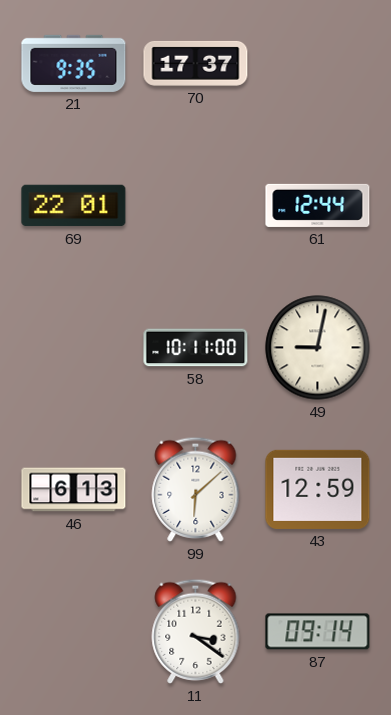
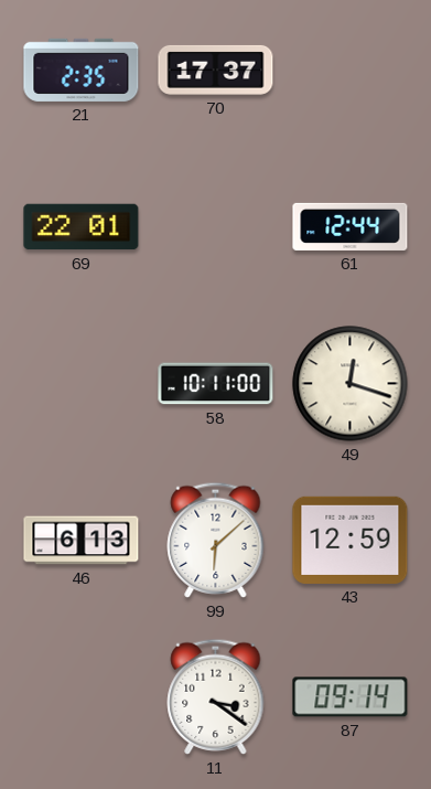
21: 9:35 -> 2:35 (82, 70)
49: 9:02 -> 12:18 (351, 384)
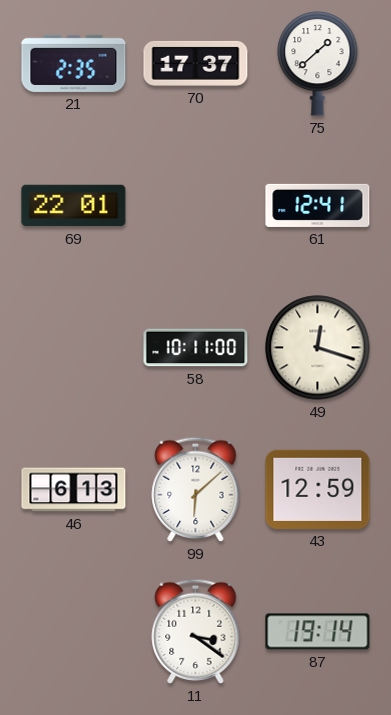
75: none -> 1:38 (318, 63)
61: 12:44 -> 12:41 (318, 205)
87: 09:14 -> 19:14 (318, 632)
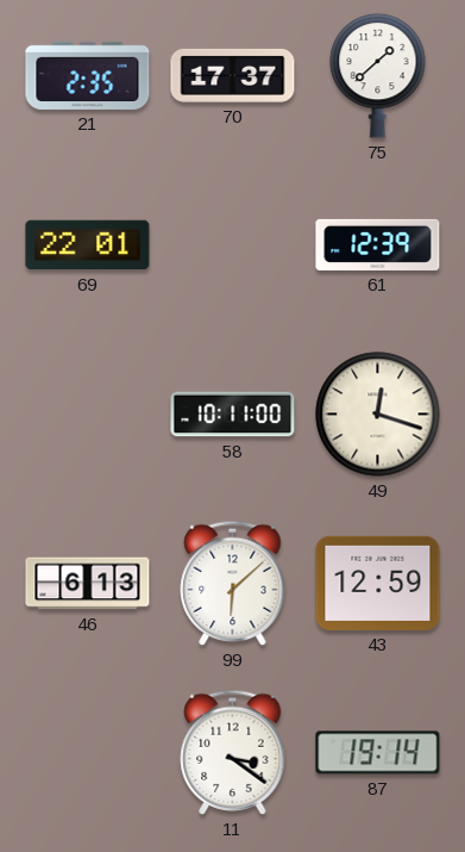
61: 12:41 -> 12:39 (378, 244)
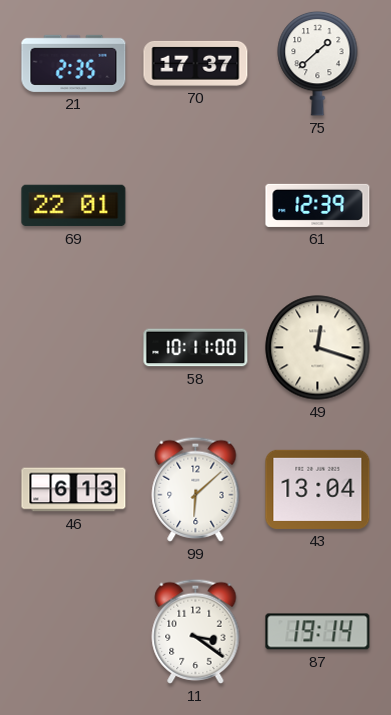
43: 12:59 -> 13:04 (318, 489)
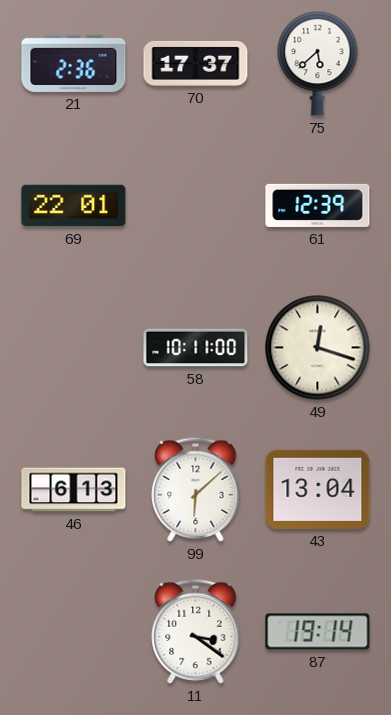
21: 2:35 -> 2:36 (74, 63)
75: 1:38 -> 5:38 (318, 63)
